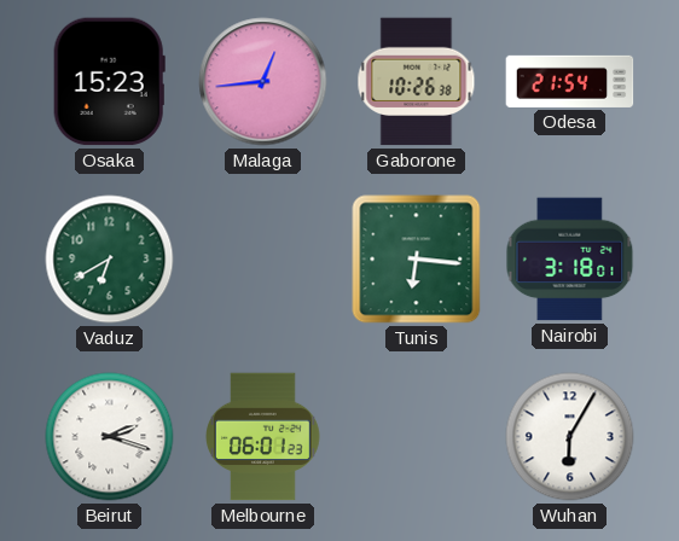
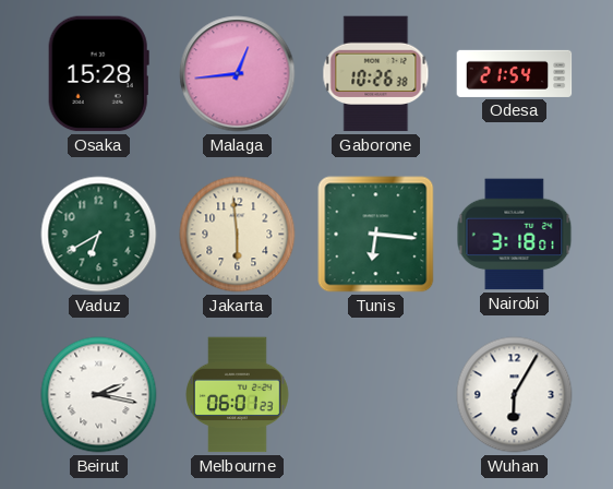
Osaka: 15:23 -> 15:28 (98, 74)
Jakarta: none -> 5:59 (238, 235)
Beirut: 2:18 -> 2:17 (99, 395)
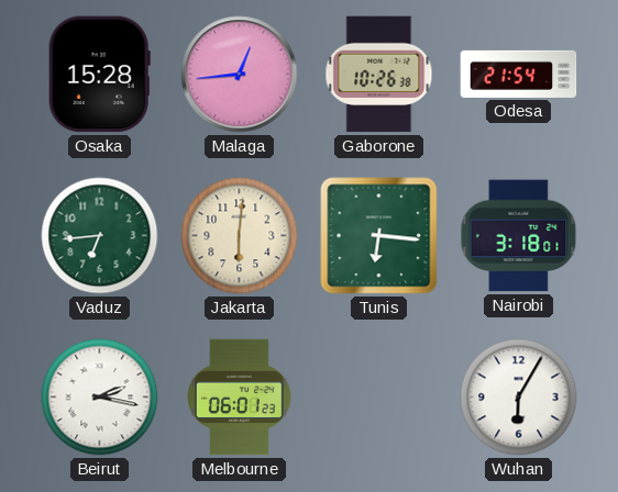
Vaduz: 6:40 -> 6:44 (100, 236)
Jakarta: 5:59 -> 6:01 (240, 236)
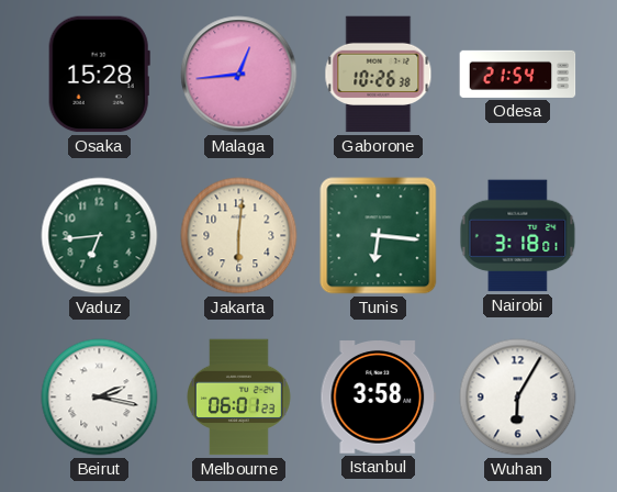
Istanbul: none -> 3:58 (379, 398)
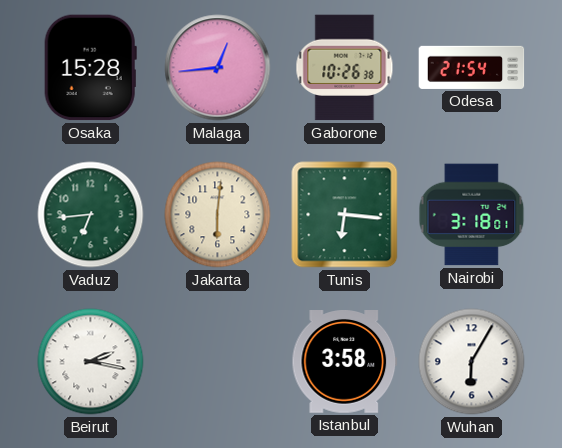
Melbourne: 06:01 -> none (239, 398)
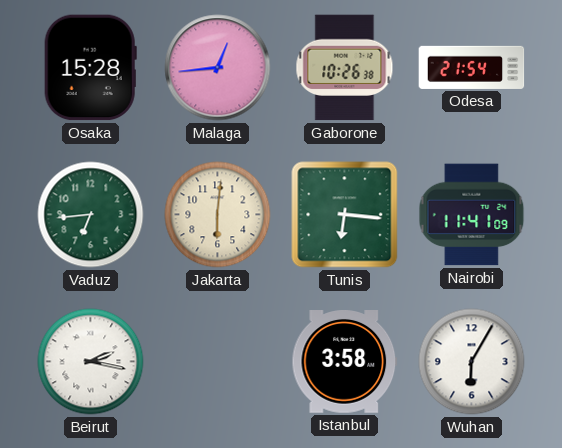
Nairobi: 3:18 -> 11:41 (472, 215)
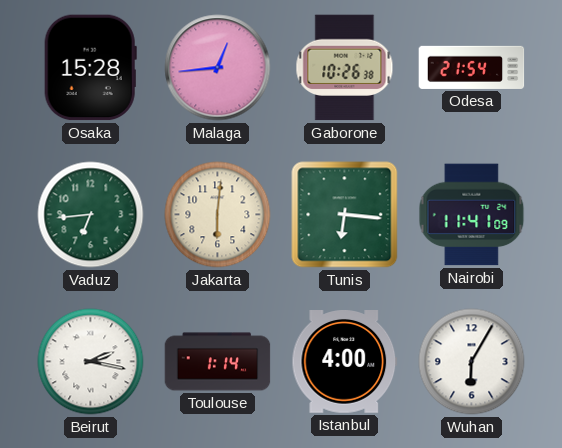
Toulouse: none -> 1:14 (218, 362)
Istanbul: 3:58 -> 4:00 (345, 362)
